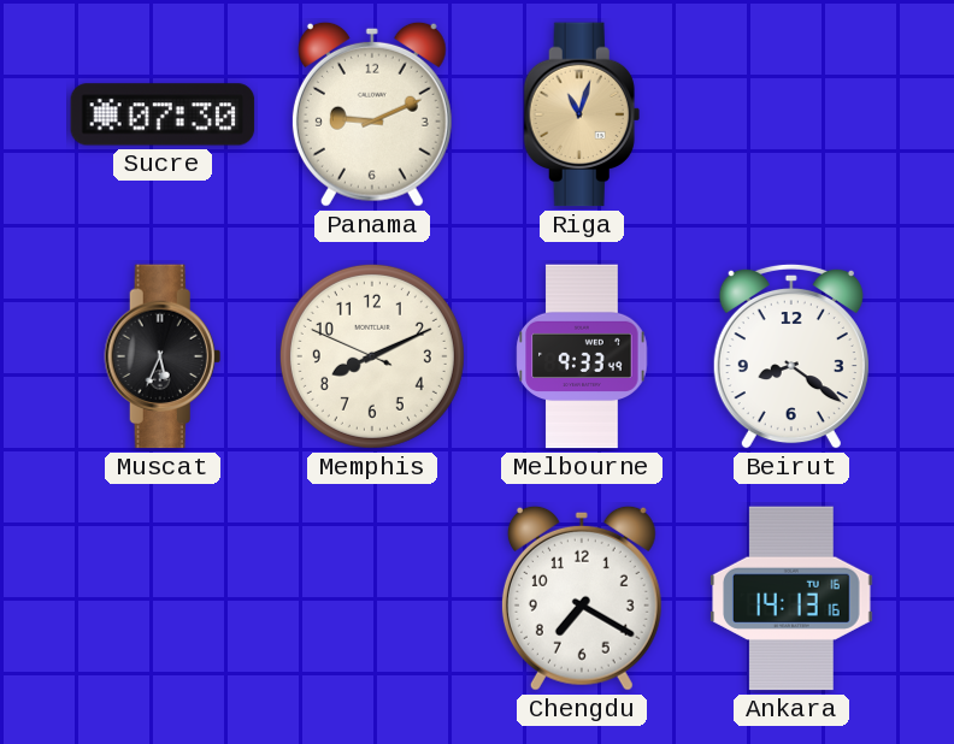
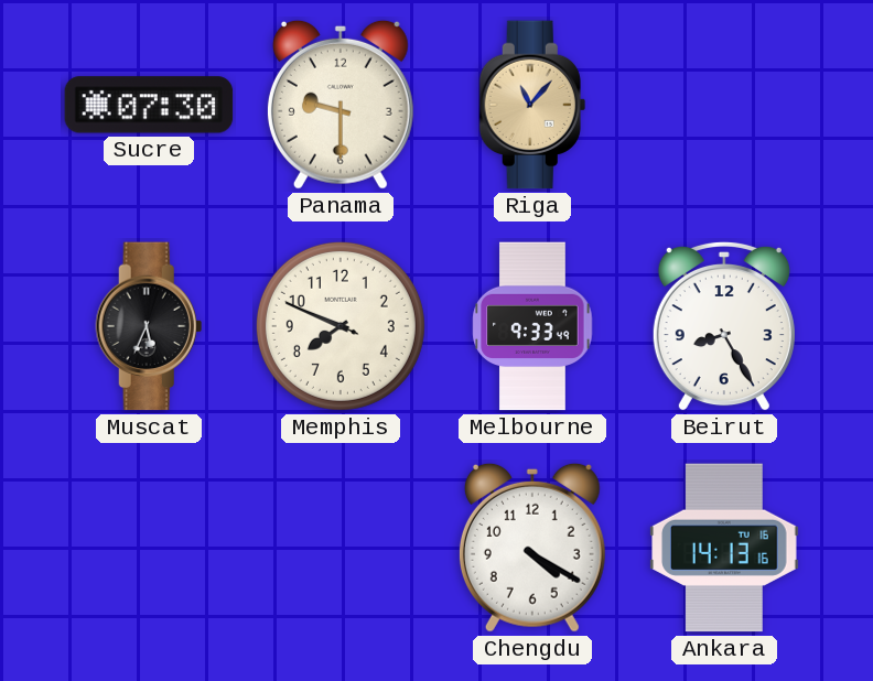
Panama: 9:11 -> 9:30 (341, 105)
Riga: 11:03 -> 11:07 (532, 105)
Memphis: 8:10 -> 7:48 (341, 326)
Beirut: 8:21 -> 8:25 (724, 326)
Chengdu: 7:20 -> 4:20 (532, 548)
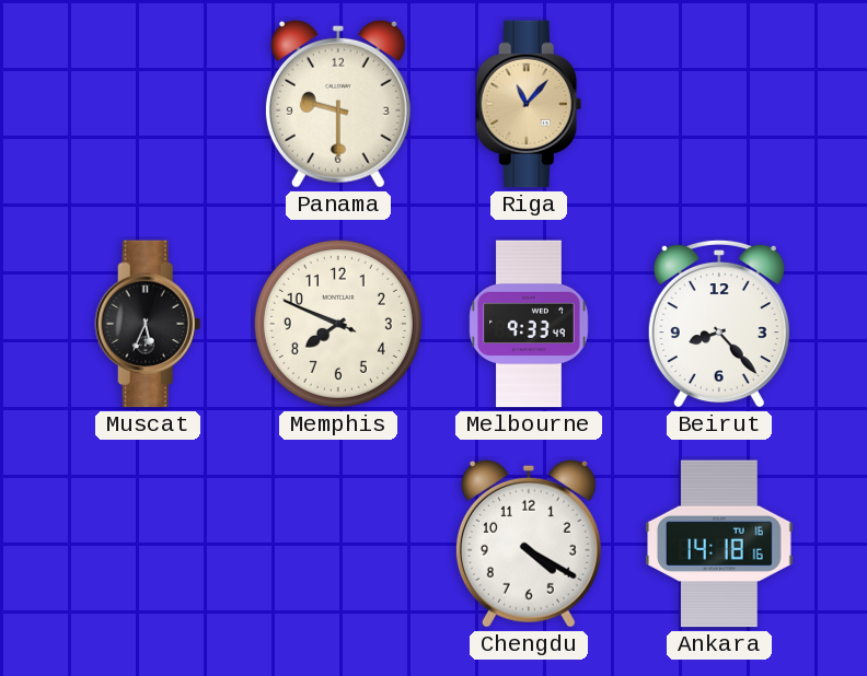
Sucre: 07:30 -> none (149, 105)
Beirut: 8:25 -> 8:23 (719, 324)
Ankara: 14:13 -> 14:18 (719, 544)
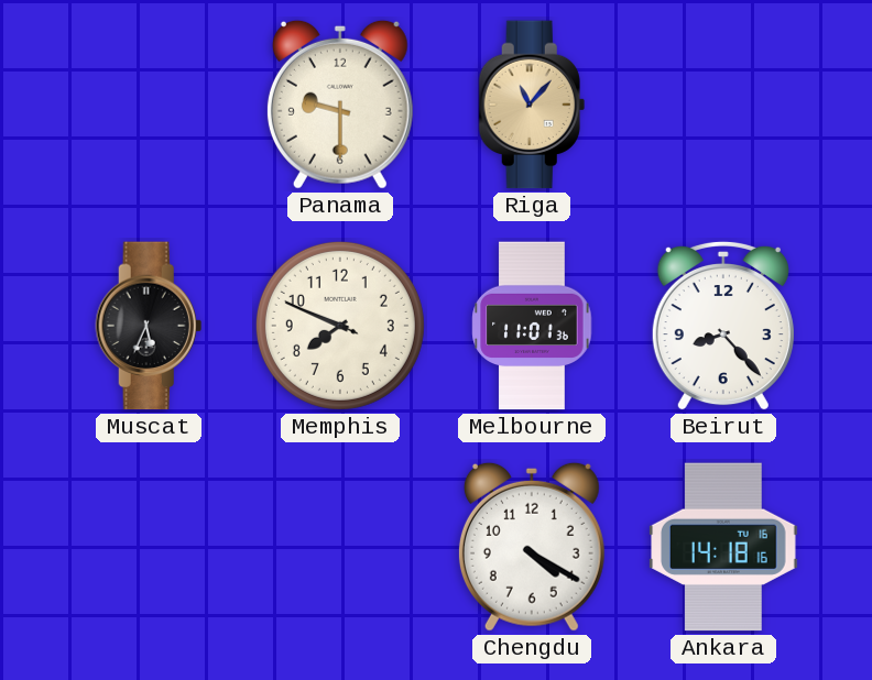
Melbourne: 9:33 -> 11:01 (532, 326)
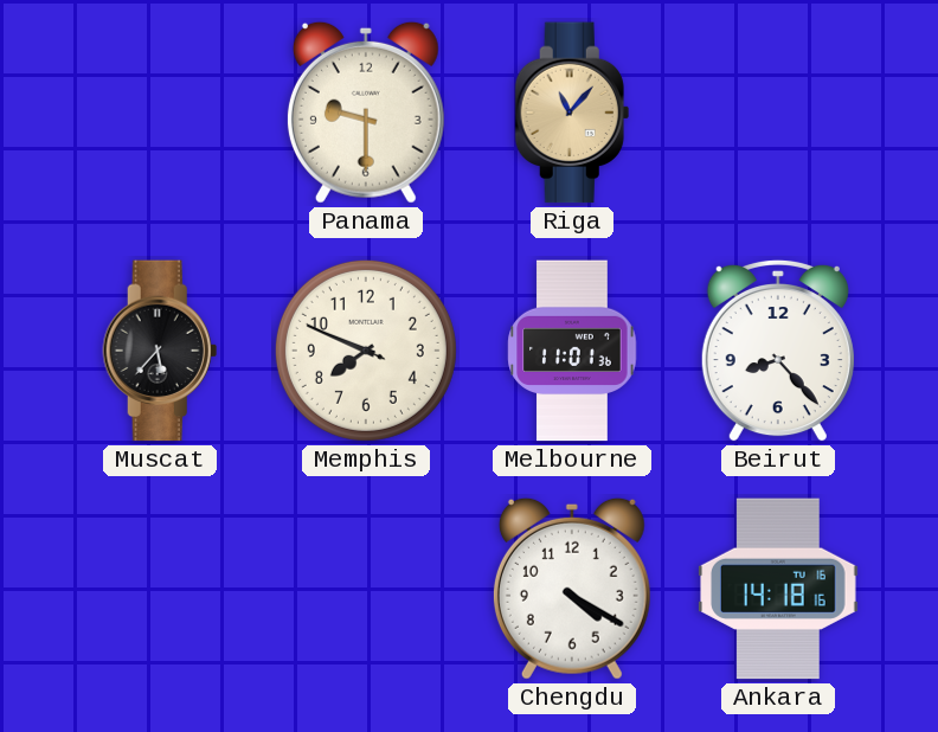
Muscat: 5:34 -> 5:37 (160, 351)
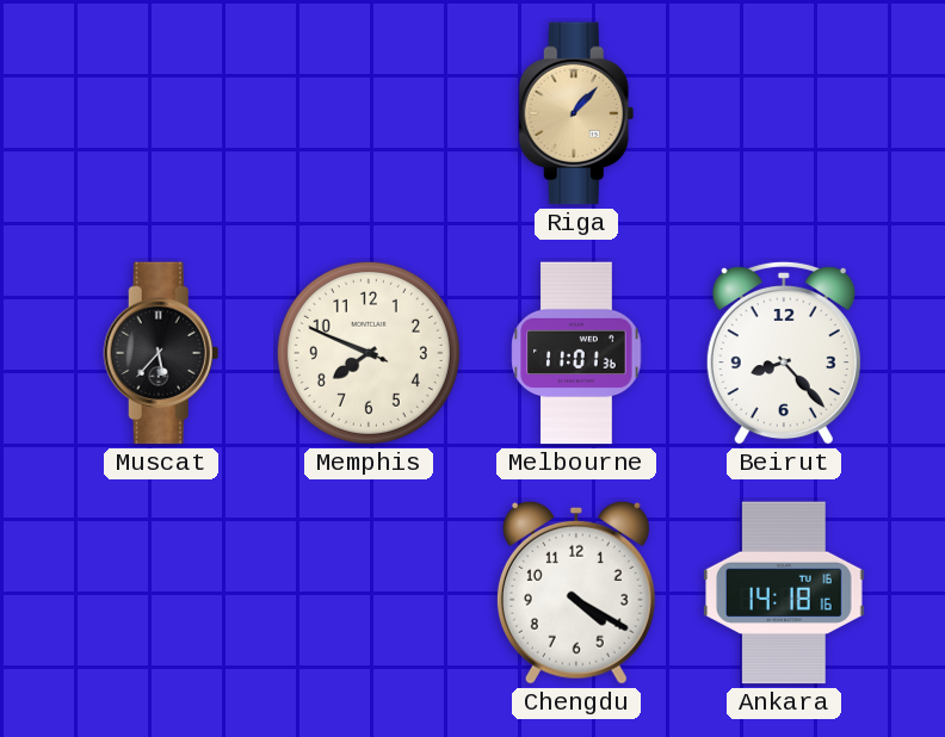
Panama: 9:30 -> none (366, 113)
Riga: 11:07 -> 1:07 (576, 113)
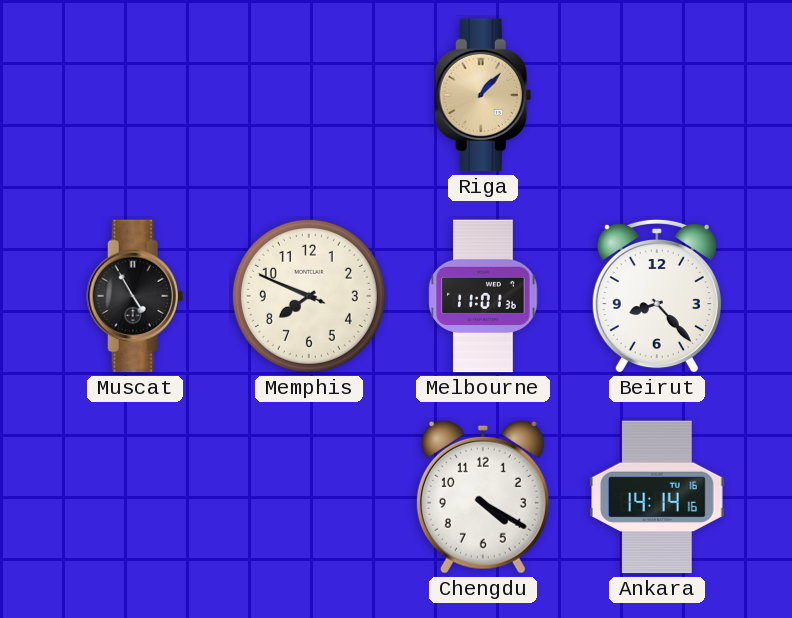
Muscat: 5:37 -> 4:55 (135, 296)
Ankara: 14:18 -> 14:14 (657, 497)
